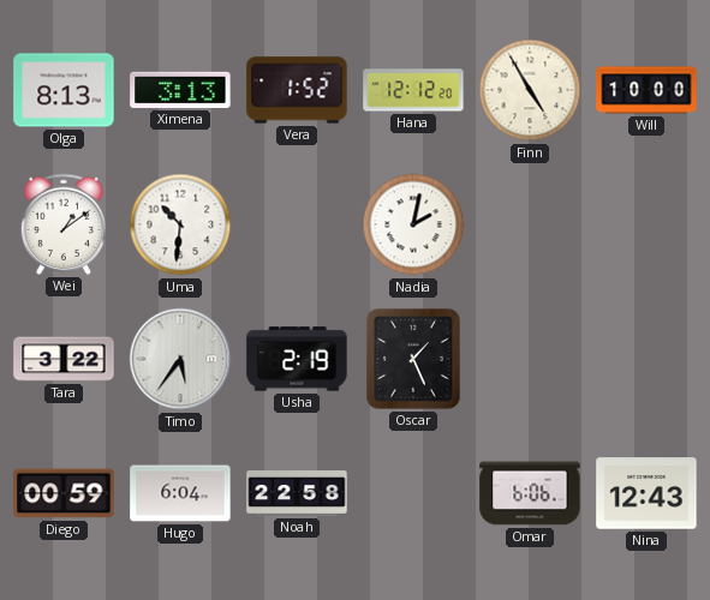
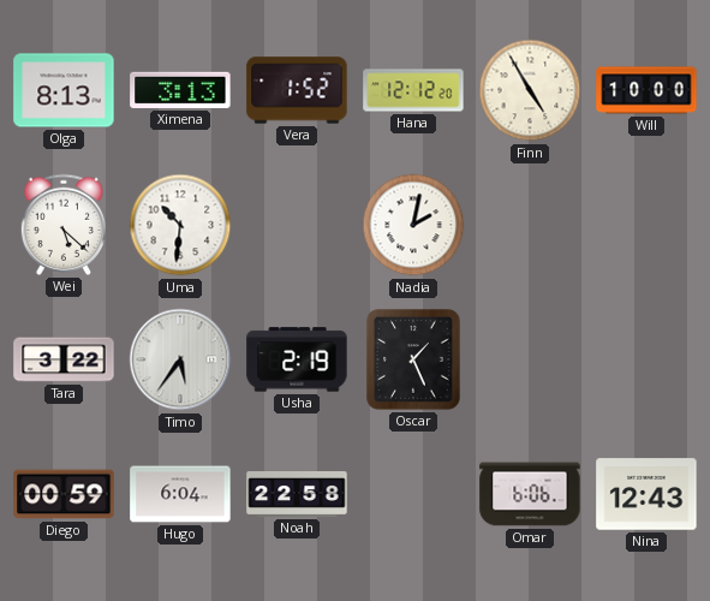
Wei: 1:09 -> 5:22 (62, 225)
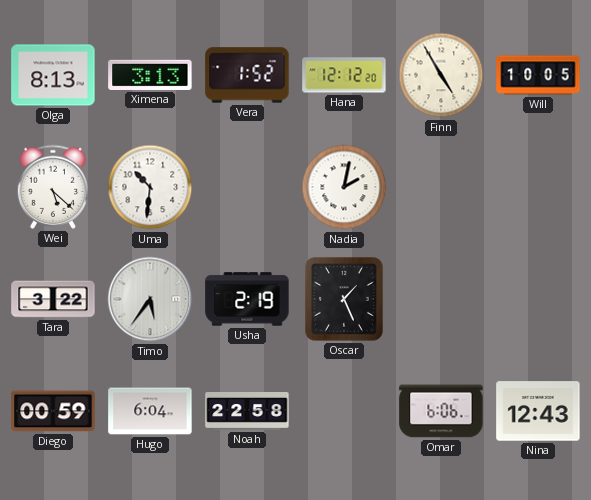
Will: 10:00 -> 10:05 (538, 75)
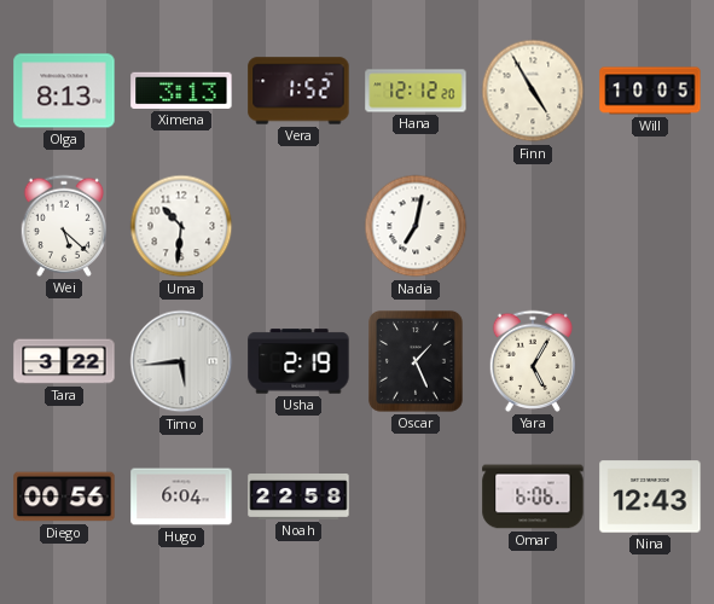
Nadia: 2:02 -> 7:02 (416, 226)
Timo: 5:36 -> 5:44 (181, 361)
Yara: none -> 5:05 (532, 361)
Diego: 00:59 -> 00:56 (64, 496)
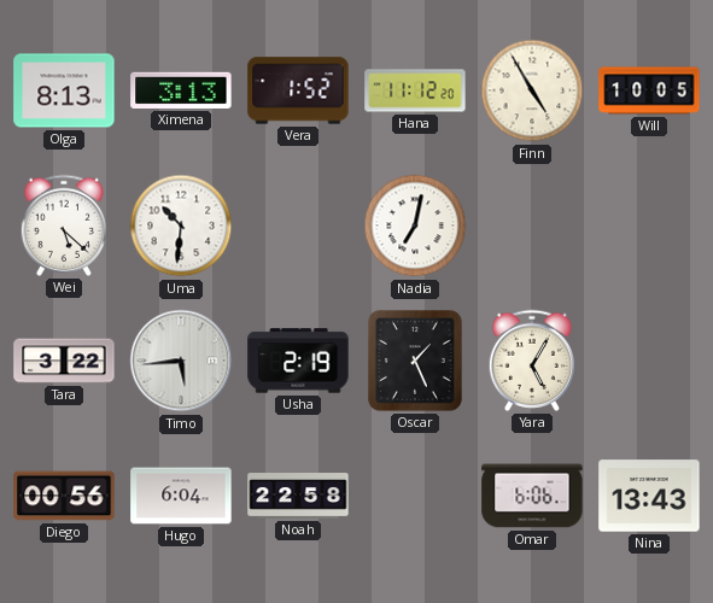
Hana: 12:12 -> 11:12 (415, 90)
Nina: 12:43 -> 13:43 (649, 496)
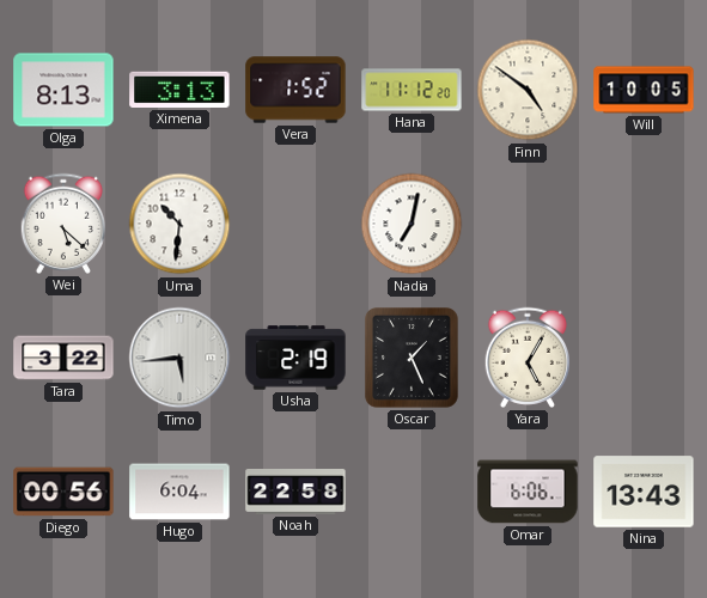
Finn: 4:55 -> 4:51 (528, 90)
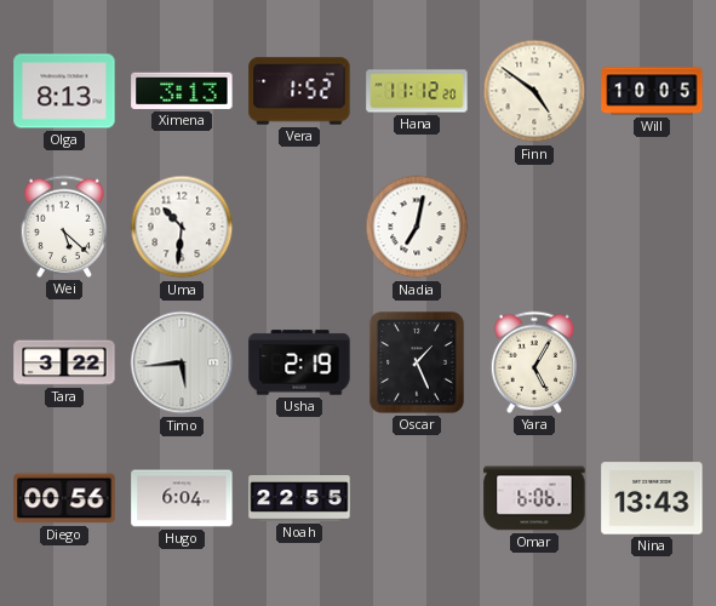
Noah: 22:58 -> 22:55 (299, 499)
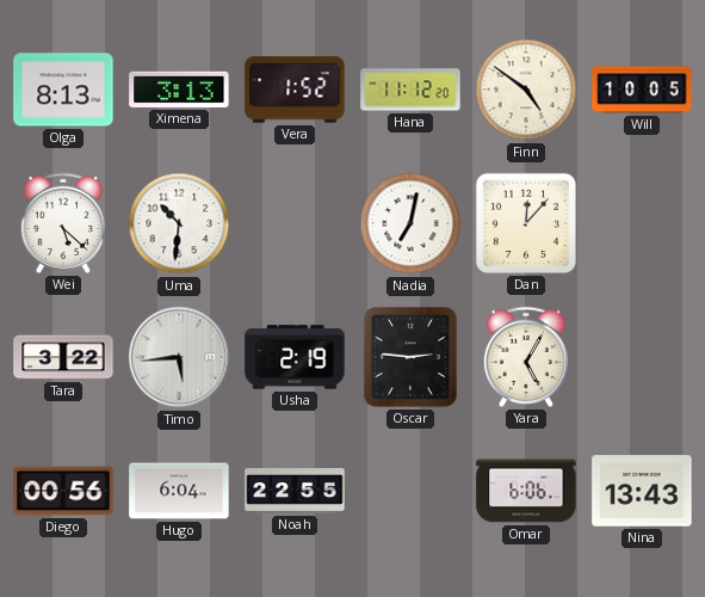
Dan: none -> 12:07 (526, 223)
Oscar: 1:26 -> 2:46 (412, 358)
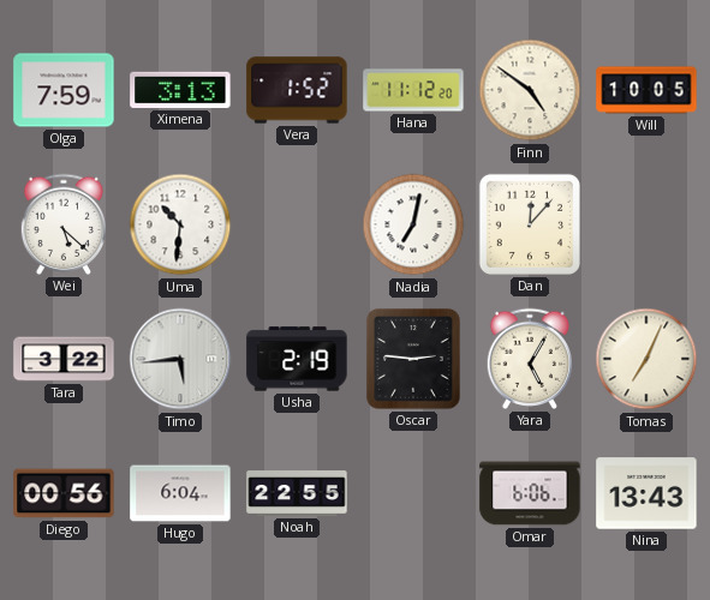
Olga: 8:13 -> 7:59 (64, 90)
Tomas: none -> 7:04 (646, 359)
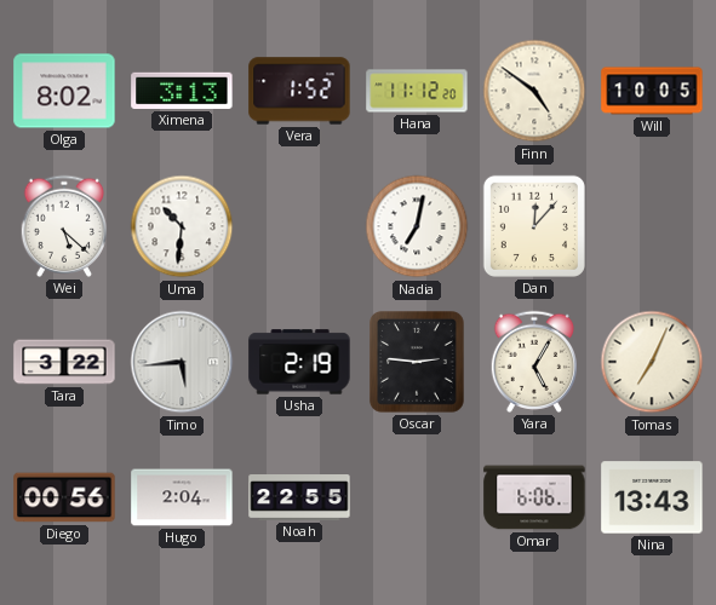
Olga: 7:59 -> 8:02 (64, 91)
Hugo: 6:04 -> 2:04 (182, 497)
